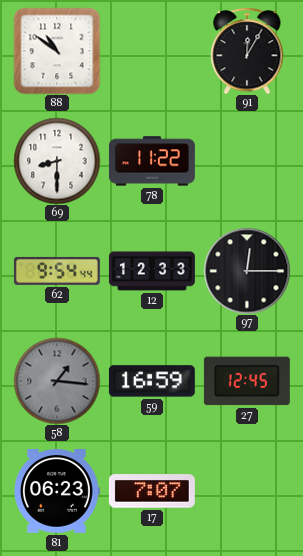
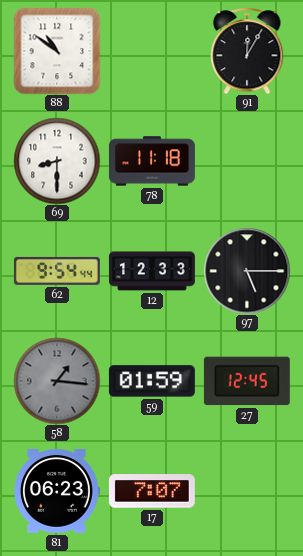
78: 11:22 -> 11:18 (152, 161)
97: 12:15 -> 5:15 (247, 271)
59: 16:59 -> 01:59 (152, 381)
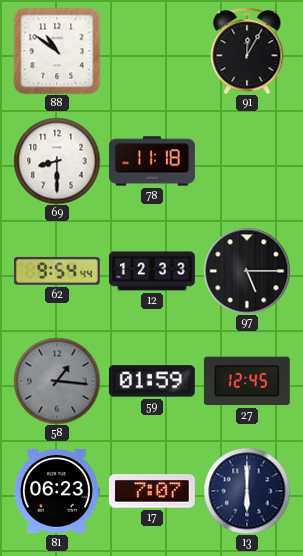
13: none -> 6:00 (247, 491)
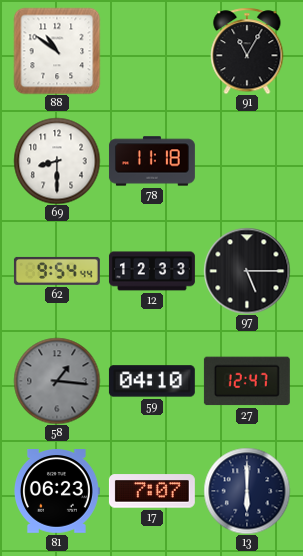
91: 12:05 -> 11:05 (247, 51)
59: 01:59 -> 04:10 (152, 381)
27: 12:45 -> 12:47 (247, 381)
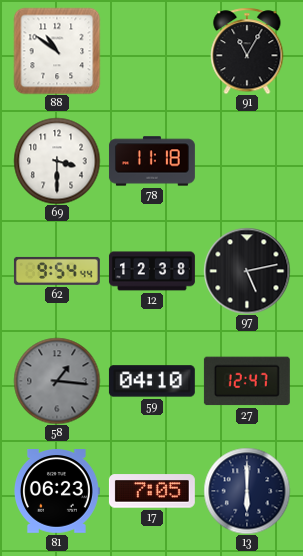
69: 8:30 -> 3:30 (57, 161)
12: 12:33 -> 12:38 (152, 271)
97: 5:15 -> 5:13 (247, 271)
17: 7:07 -> 7:05 (152, 491)
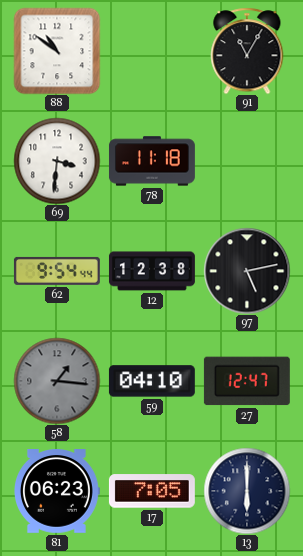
69: 3:30 -> 3:31 (57, 161)
